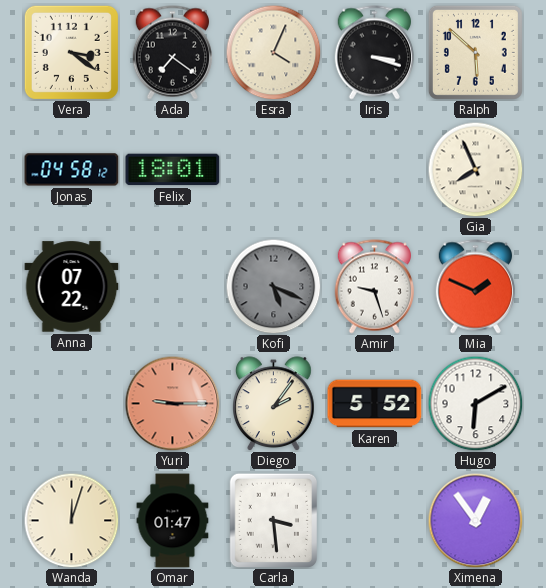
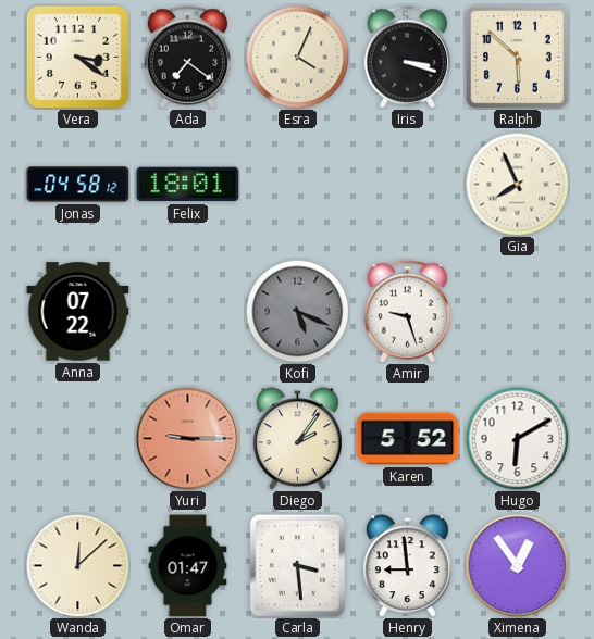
Mia: 1:49 -> none (475, 287)
Wanda: 12:03 -> 12:08 (77, 565)
Henry: none -> 8:59 (408, 566)
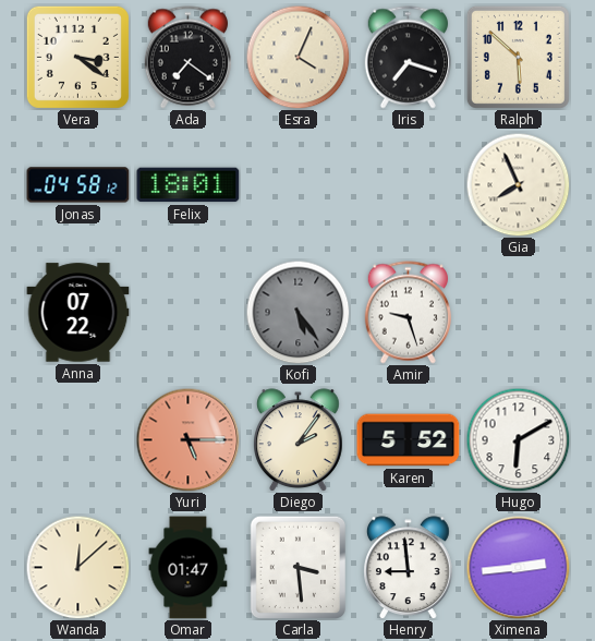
Iris: 3:18 -> 7:18 (408, 58)
Kofi: 5:19 -> 5:24 (297, 312)
Yuri: 9:15 -> 5:15 (187, 439)
Ximena: 12:54 -> 2:44 (518, 567)
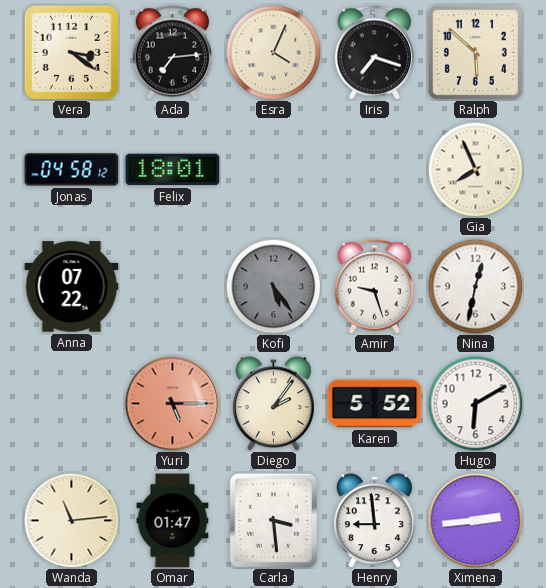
Ada: 7:21 -> 7:14 (172, 53)
Nina: none -> 12:32 (475, 286)
Wanda: 12:08 -> 11:14 (71, 520)
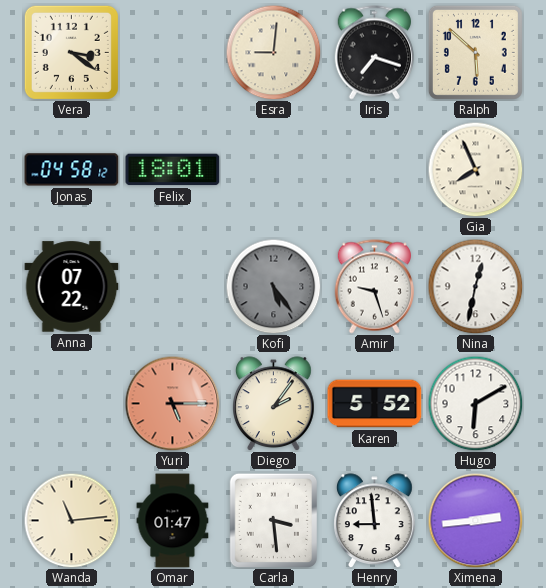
Ada: 7:14 -> none (172, 53)
Esra: 4:04 -> 9:01 (273, 52)
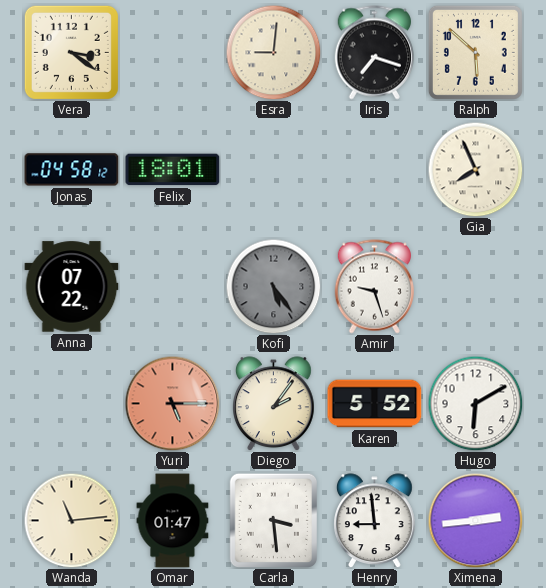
Nina: 12:32 -> none (475, 286)
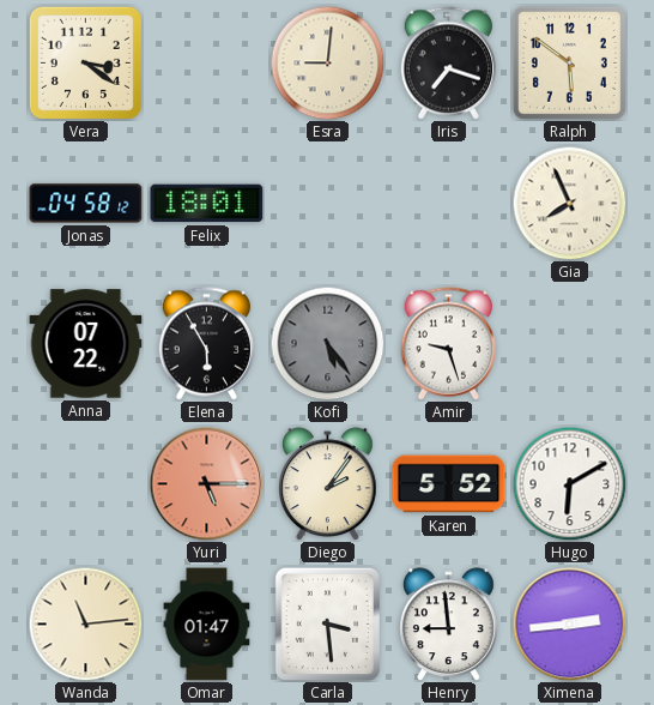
Ralph: 5:52 -> 5:51 (569, 62)
Elena: none -> 5:55 (206, 344)
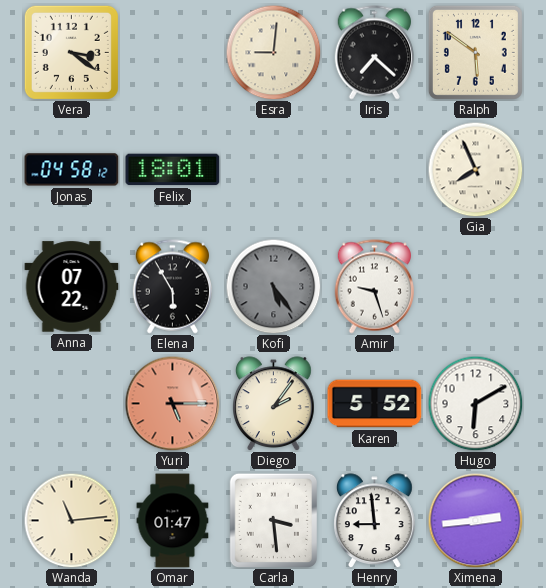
Iris: 7:18 -> 7:22 (374, 53)
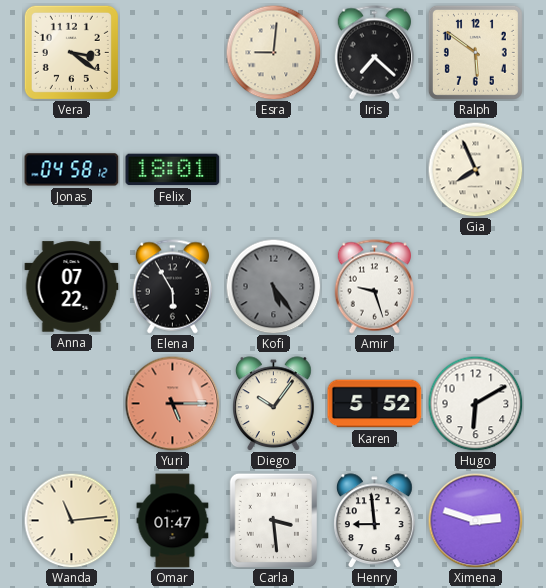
Diego: 2:06 -> 10:06 (274, 404)
Ximena: 2:44 -> 2:48 (475, 520)
